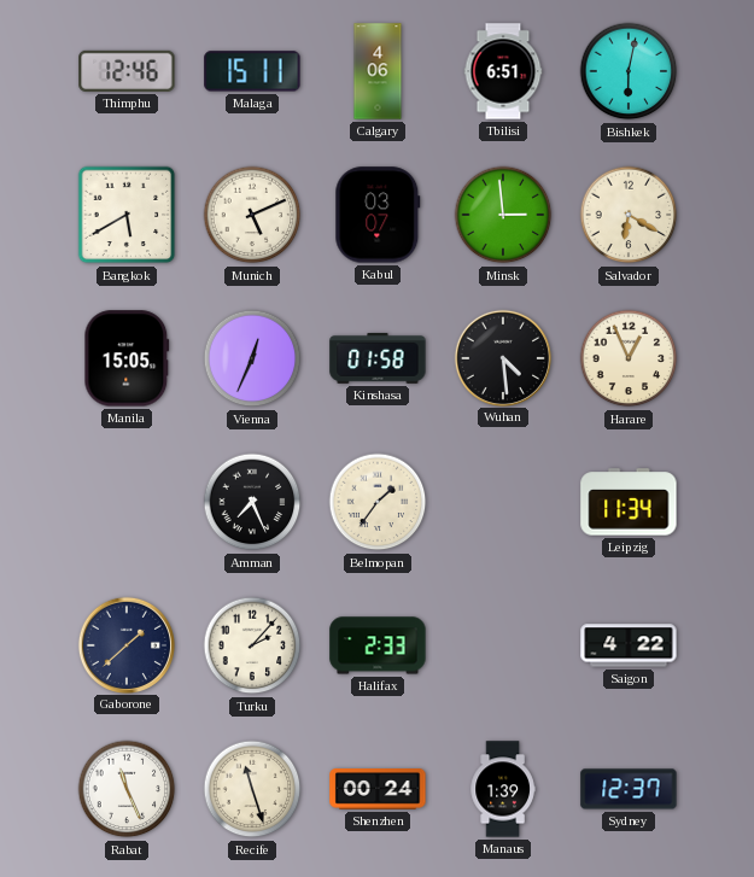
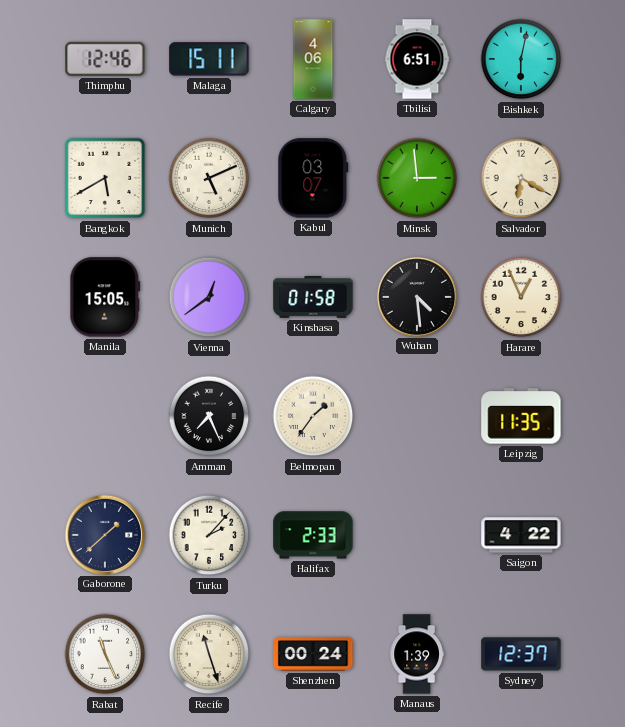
Vienna: 12:34 -> 12:39 (209, 297)
Leipzig: 11:34 -> 11:35 (521, 416)
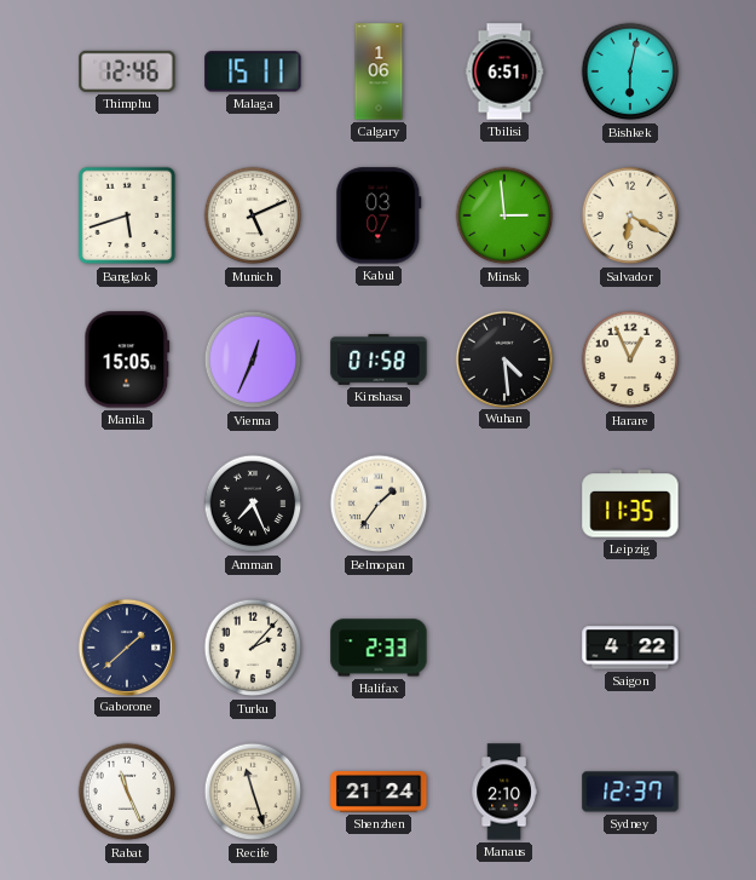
Calgary: 4:06 -> 1:06 (379, 71)
Bangkok: 5:40 -> 5:42 (127, 215)
Vienna: 12:39 -> 12:34 (253, 360)
Shenzhen: 00:24 -> 21:24 (379, 792)
Manaus: 1:39 -> 2:10 (504, 792)
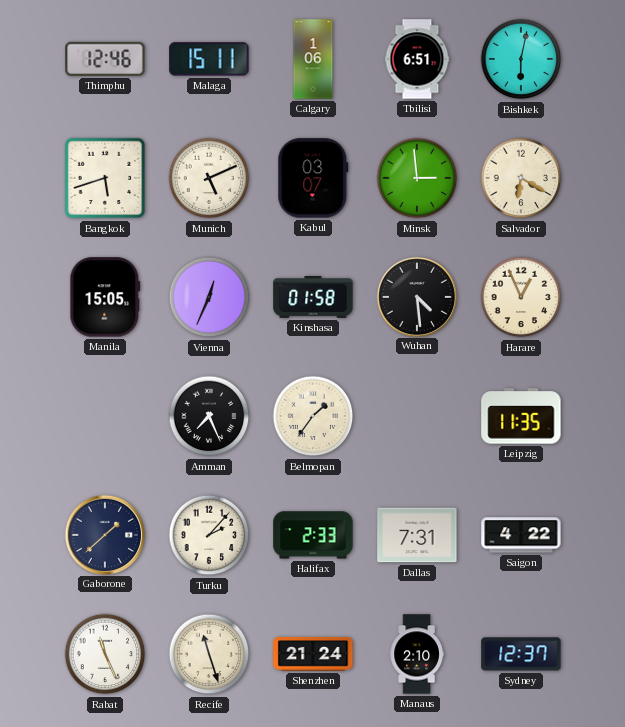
Dallas: none -> 7:31 (417, 535)
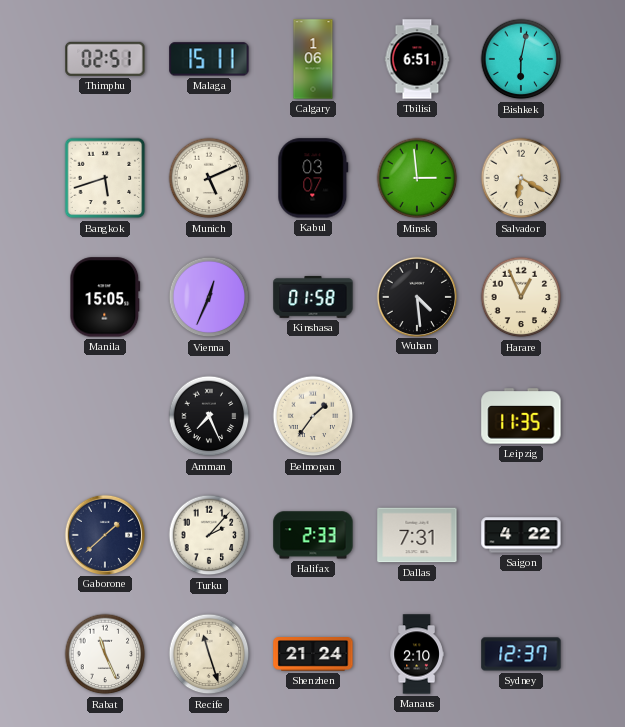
Thimphu: 12:46 -> 02:51 (105, 59)
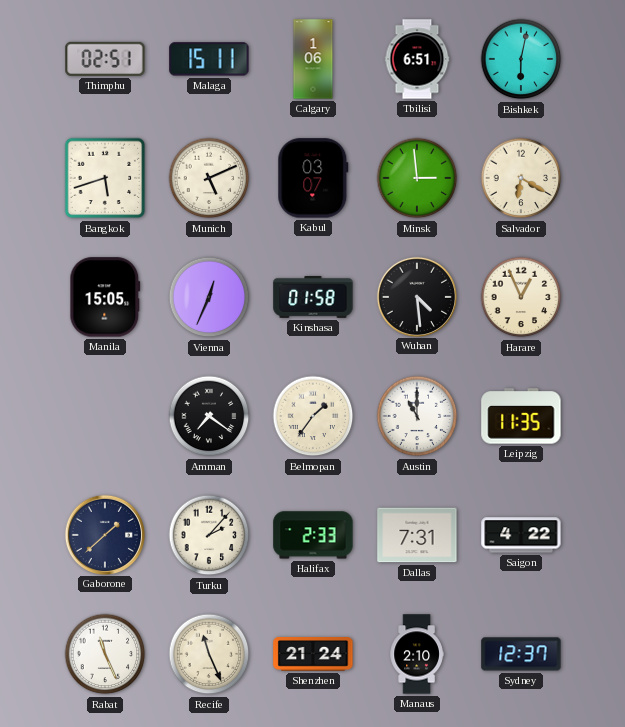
Amman: 7:26 -> 7:21 (209, 416)
Austin: none -> 11:00 (417, 416)
Recife: 11:27 -> 11:26 (209, 654)
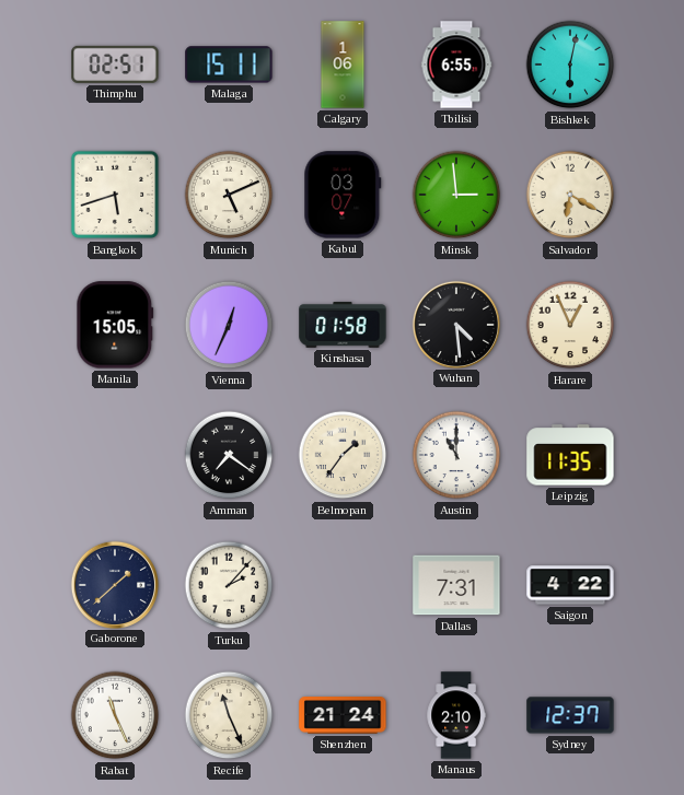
Tbilisi: 6:51 -> 6:55 (456, 65)
Halifax: 2:33 -> none (313, 535)
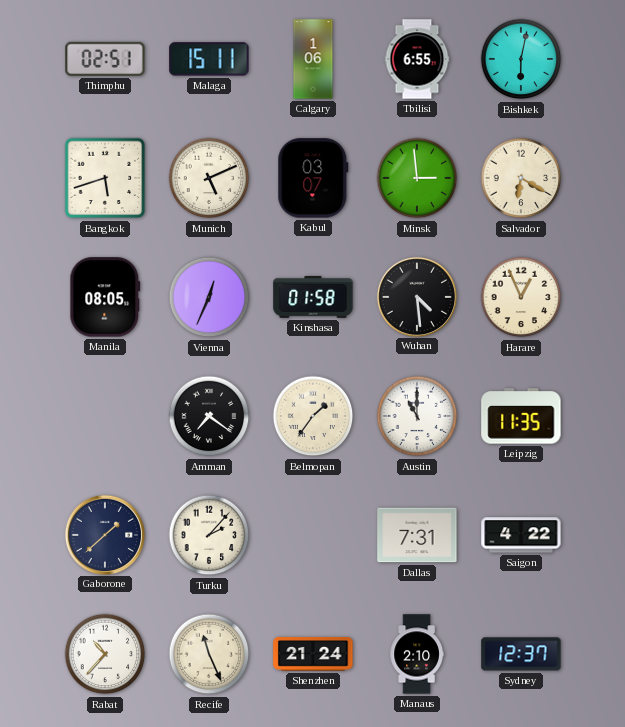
Manila: 15:05 -> 08:05 (105, 297)
Rabat: 11:26 -> 10:37 (105, 654)
